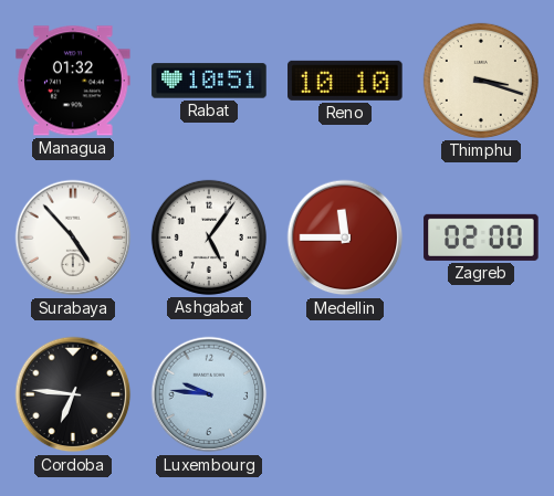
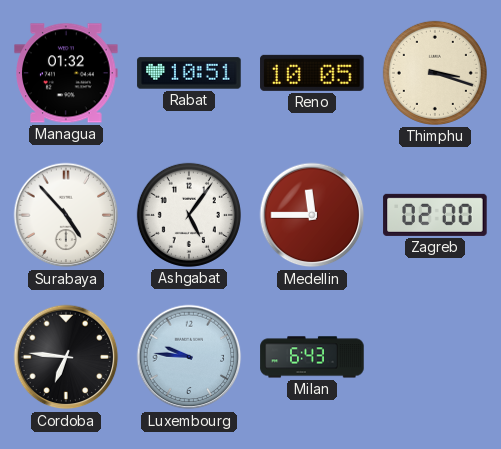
Reno: 10:10 -> 10:05 (312, 73)
Milan: none -> 6:43 (312, 357)
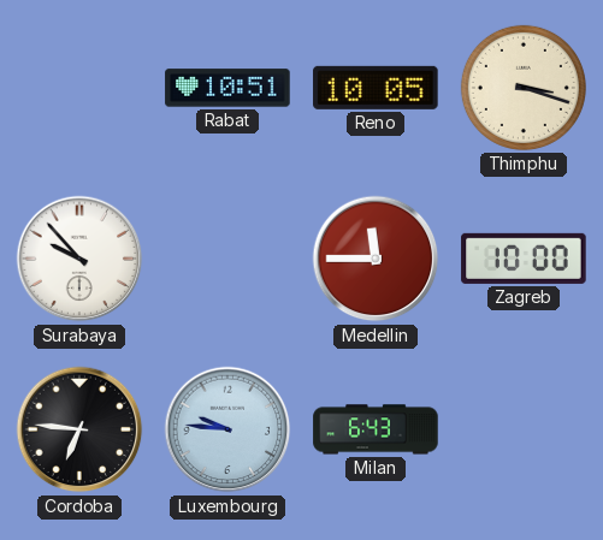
Managua: 01:32 -> none (66, 73)
Surabaya: 4:53 -> 9:53 (79, 259)
Ashgabat: 5:06 -> none (189, 215)
Zagreb: 02:00 -> 10:00 (524, 259)
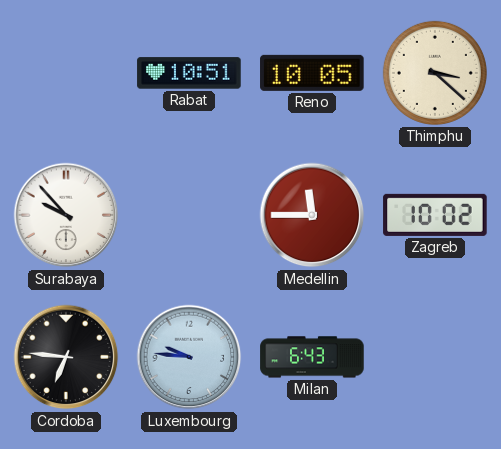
Thimphu: 3:18 -> 3:22 (435, 73)
Zagreb: 10:00 -> 10:02 (435, 215)
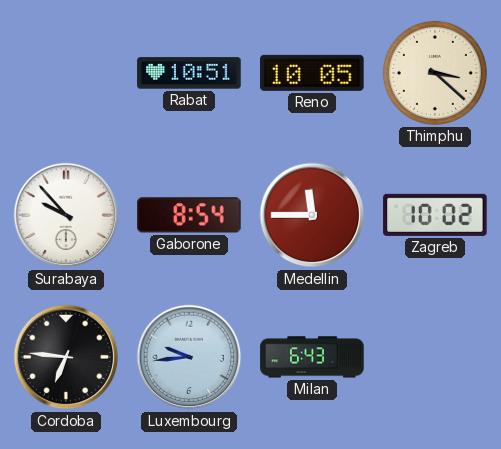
Gaborone: none -> 8:54 (189, 215)
Luxembourg: 9:46 -> 9:44 (189, 357)
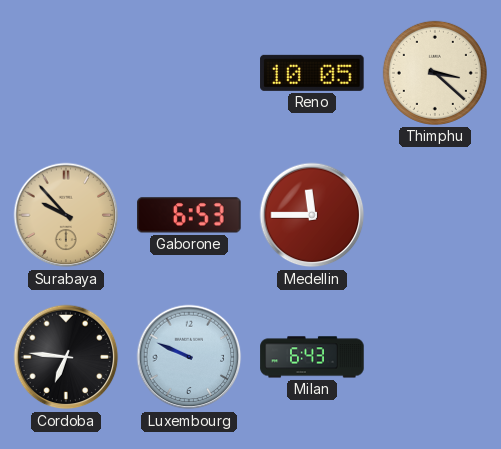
Rabat: 10:51 -> none (189, 73)
Surabaya dial: white -> champagne (66, 215)
Gaborone: 8:54 -> 6:53 (189, 215)
Zagreb: 10:02 -> none (435, 215)
Luxembourg: 9:44 -> 9:49 (189, 357)
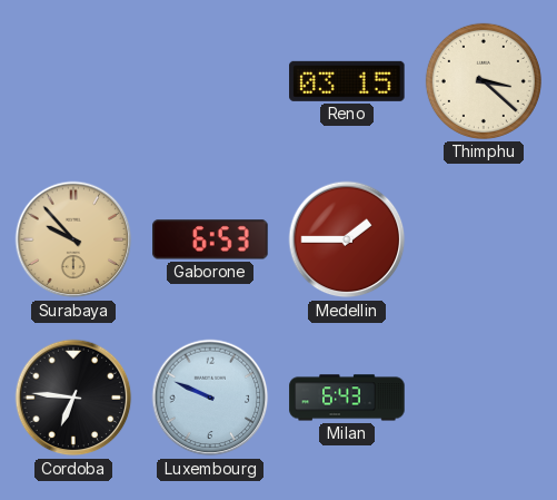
Reno: 10:05 -> 03:15 (347, 81)
Medellin: 11:45 -> 1:45 (347, 239)
